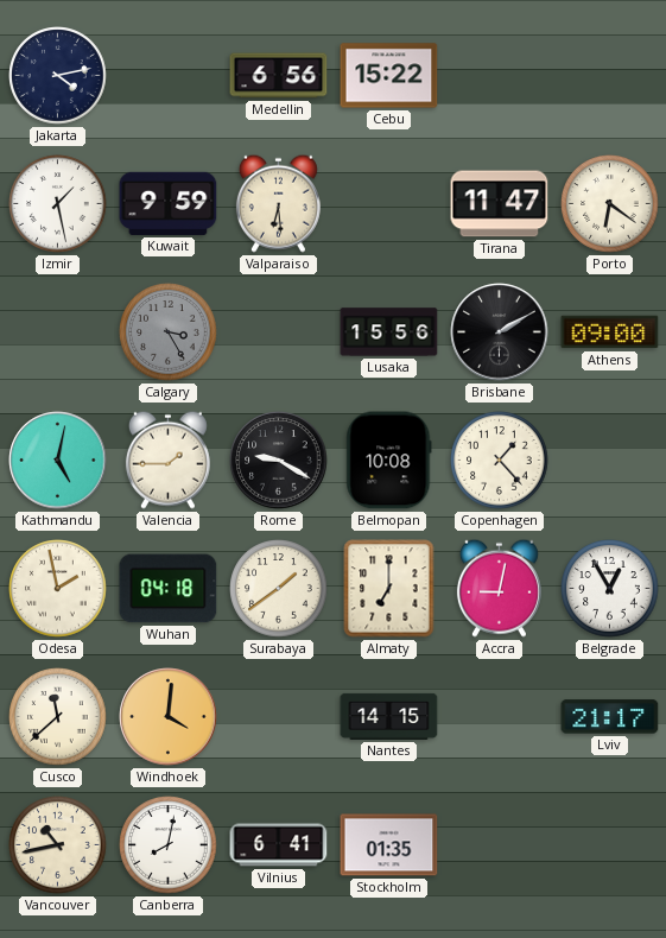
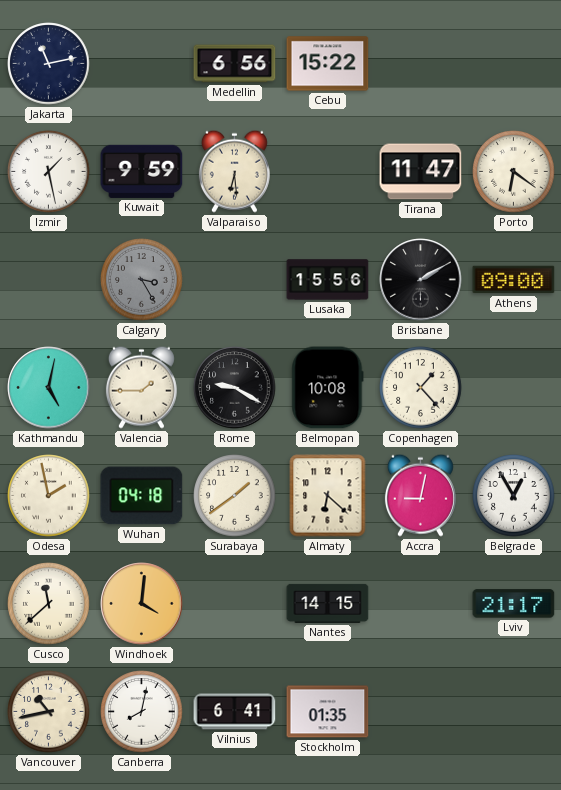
Jakarta: 4:13 -> 11:13 (49, 64)
Almaty: 7:00 -> 6:22 (328, 496)
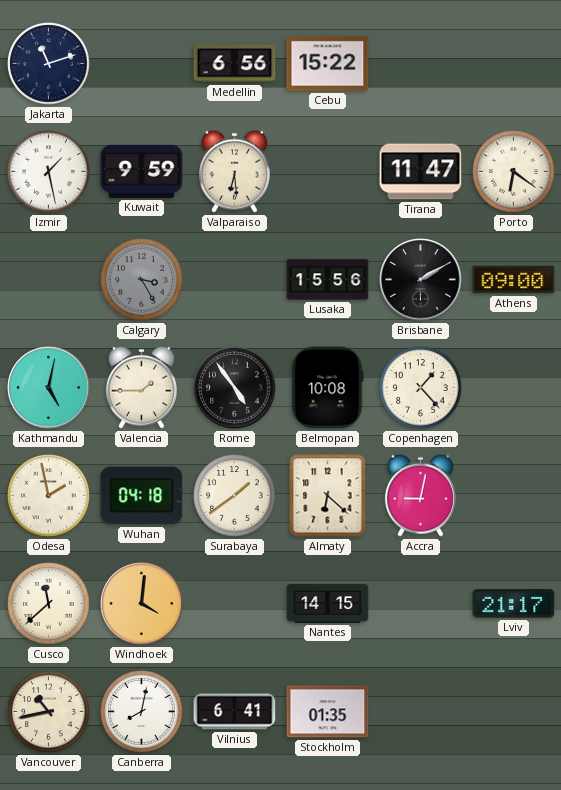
Jakarta: 11:13 -> 11:12 (49, 64)
Rome: 9:20 -> 4:54 (235, 388)
Belgrade: 12:55 -> none (514, 496)
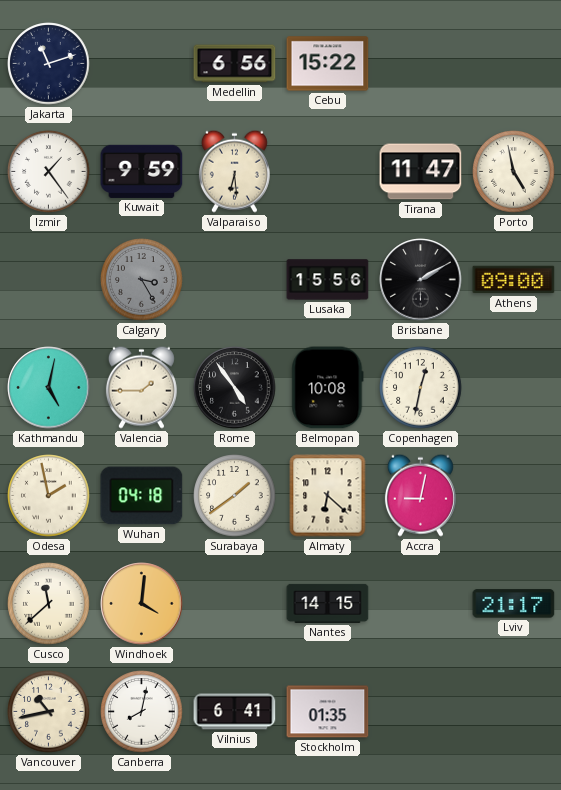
Izmir: 1:28 -> 1:24 (49, 172)
Porto: 6:21 -> 4:58 (514, 172)
Copenhagen: 1:23 -> 12:32 (421, 388)
